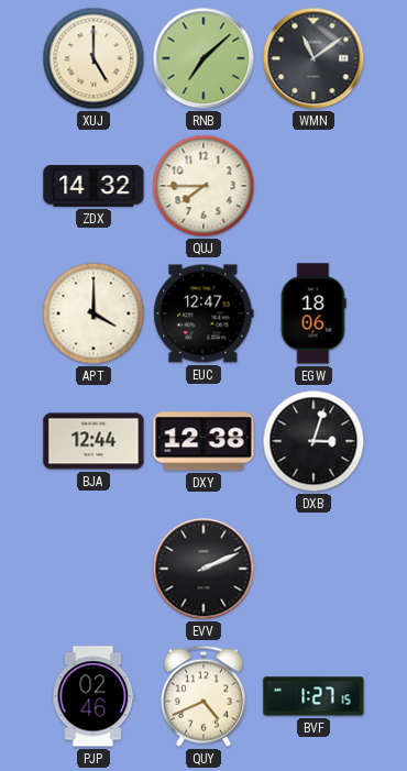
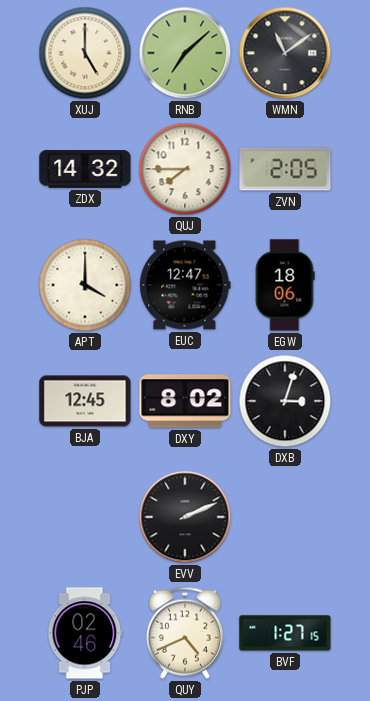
ZVN: none -> 2:05 (285, 169)
BJA: 12:44 -> 12:45 (85, 401)
DXY: 12:38 -> 8:02 (185, 401)
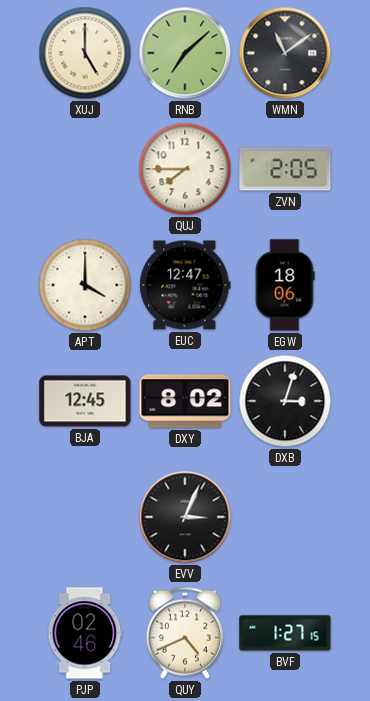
ZDX: 14:32 -> none (85, 169)
EVV: 2:11 -> 3:04 (185, 517)
